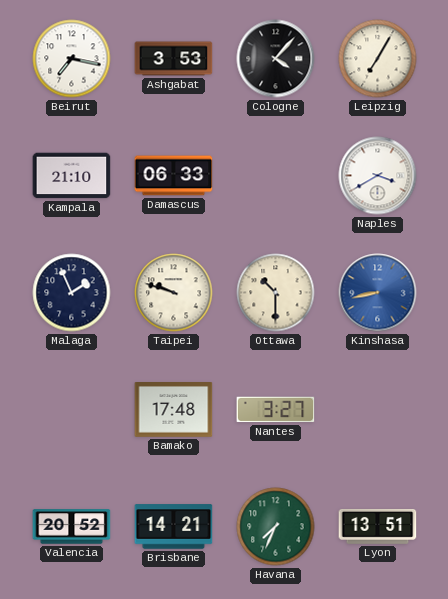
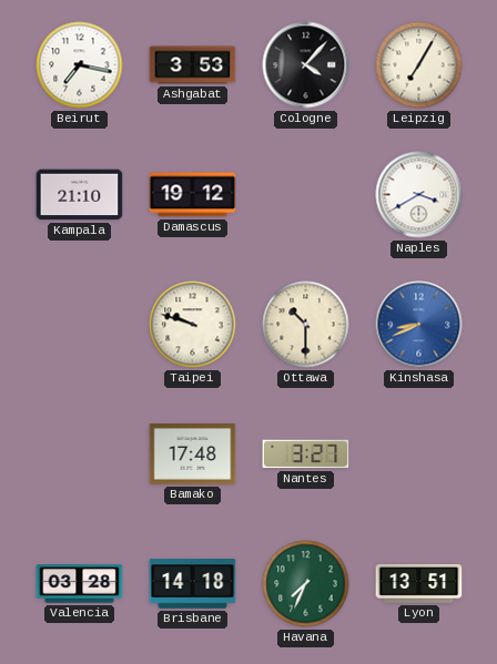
Damascus: 06:33 -> 19:12 (193, 195)
Malaga: 1:56 -> none (72, 293)
Kinshasa: 8:43 -> 8:41 (419, 325)
Valencia: 20:52 -> 03:28 (80, 584)
Brisbane: 14:21 -> 14:18 (193, 584)
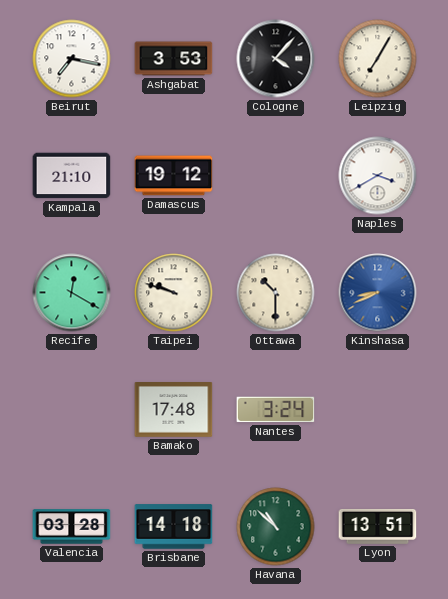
Recife: none -> 12:20 (72, 293)
Nantes: 3:27 -> 3:24 (276, 410)
Havana: 7:34 -> 10:52 (276, 527)
